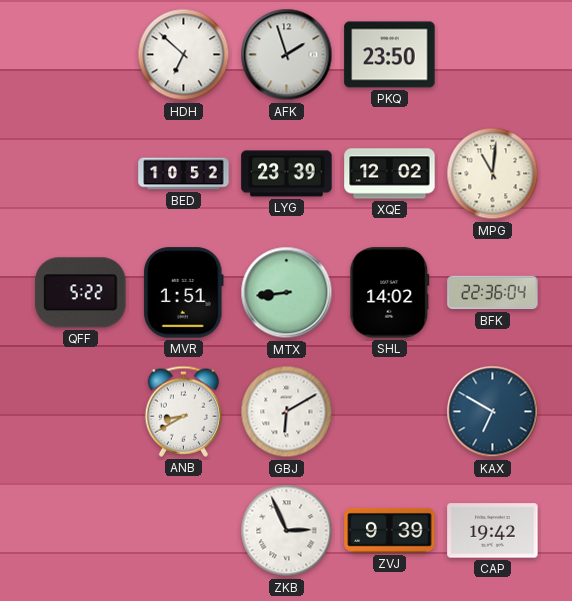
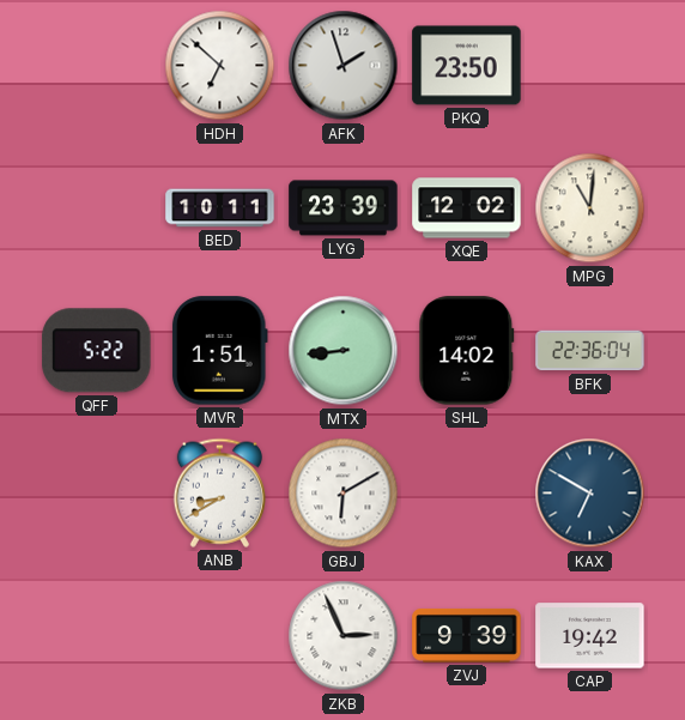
BED: 10:52 -> 10:11 (220, 208)
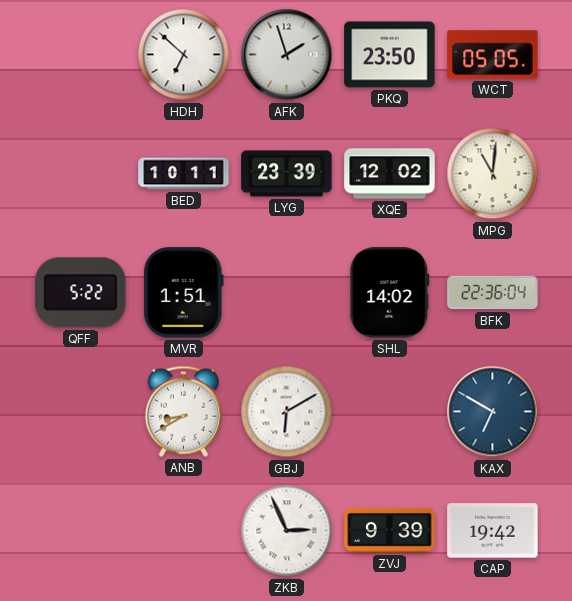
WCT: none -> 05:05 (493, 55)
MTX: 8:44 -> none (344, 351)
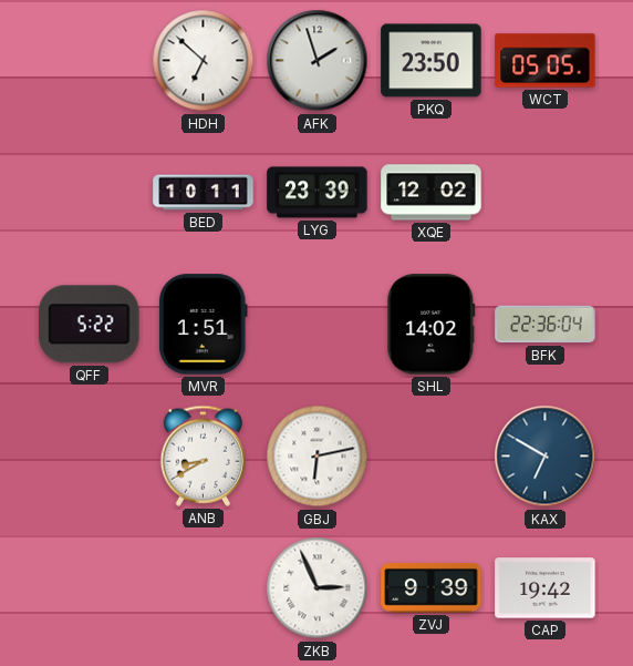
MPG: 11:01 -> none (493, 174)
GBJ: 6:10 -> 6:13 (318, 457)
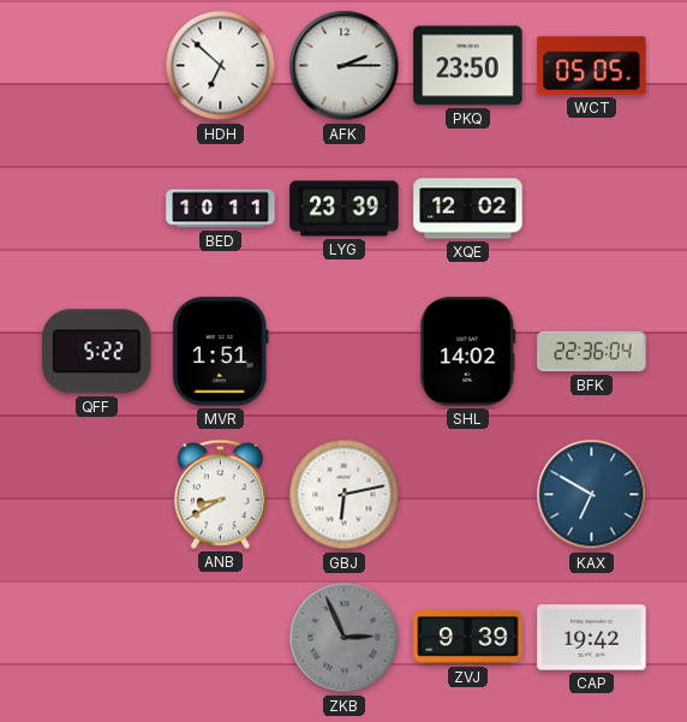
AFK: 1:57 -> 2:15 (345, 66)
ZKB dial: white -> grey (345, 638)
